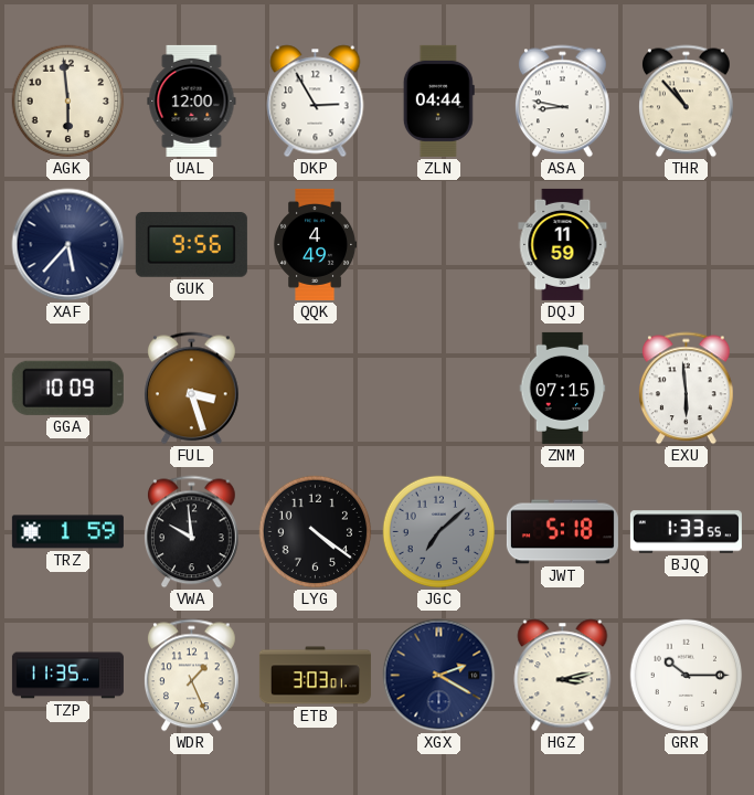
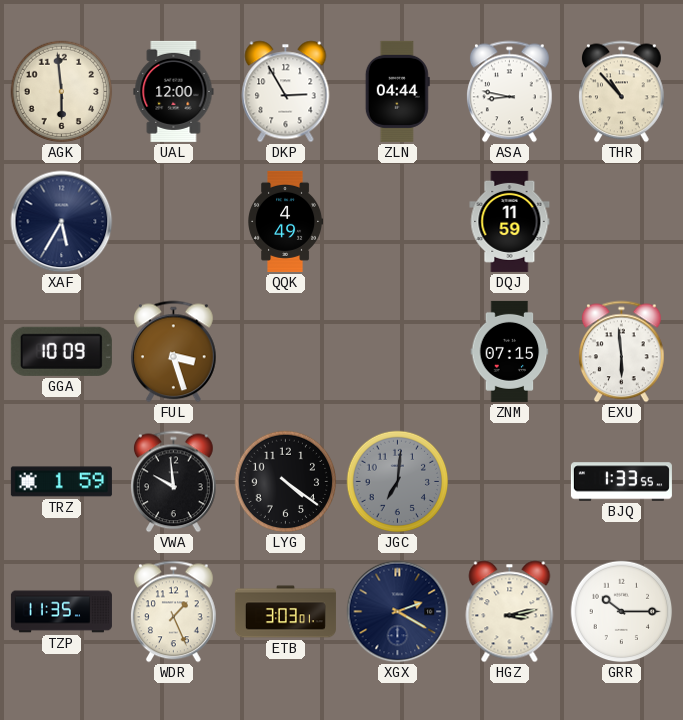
XAF: 5:37 -> 5:35 (62, 222)
GUK: 9:56 -> none (191, 245)
JGC: 7:08 -> 7:01 (398, 482)
JWT: 5:18 -> none (562, 532)
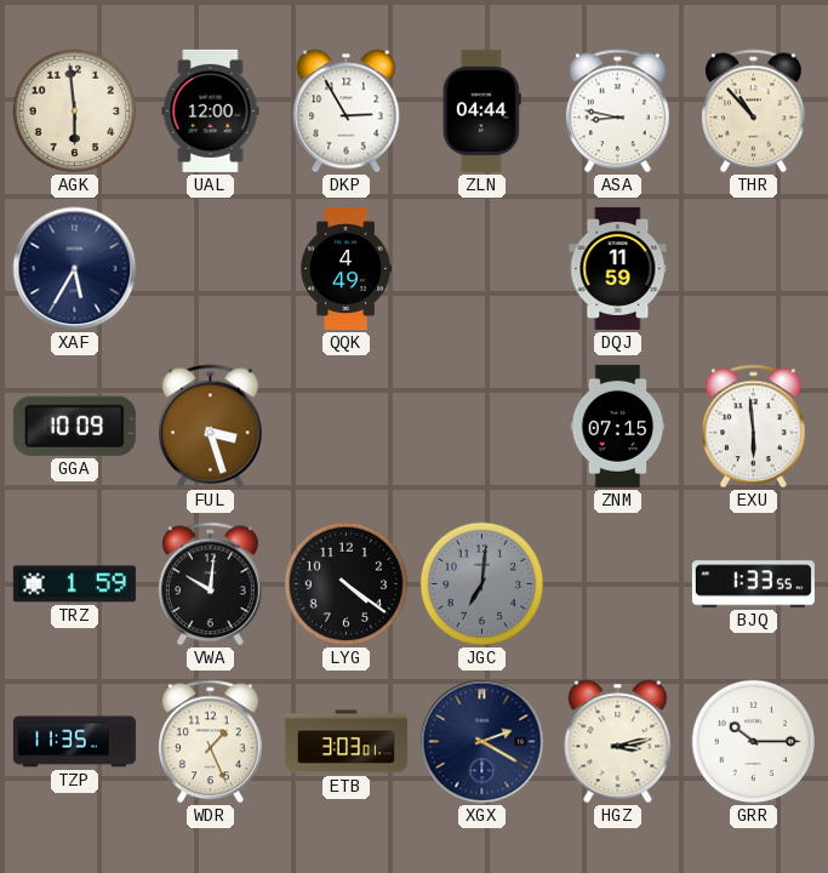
VWA: 9:59 -> 10:01 (211, 584)
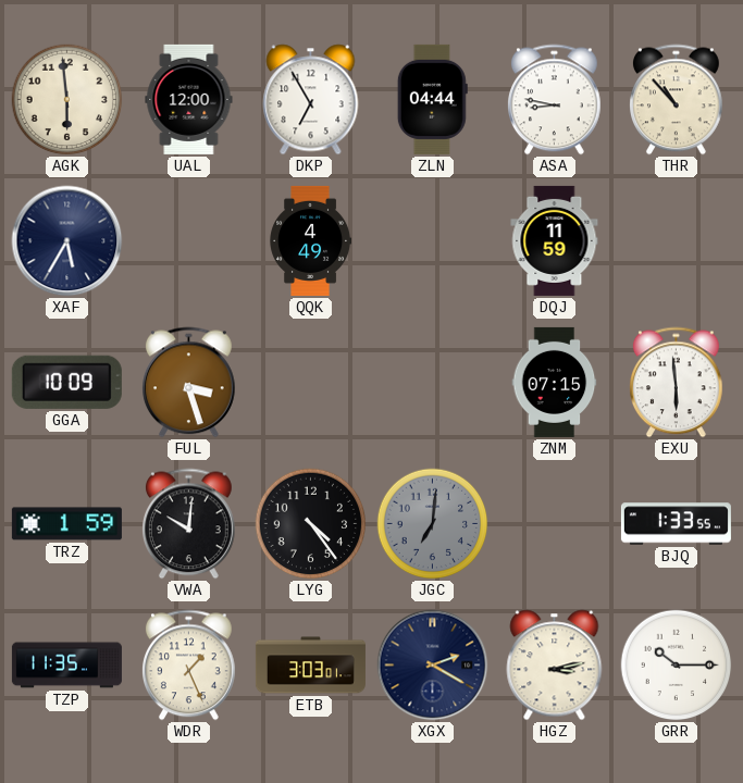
DKP: 2:55 -> 6:55 (311, 100)
LYG: 4:21 -> 4:24 (311, 524)
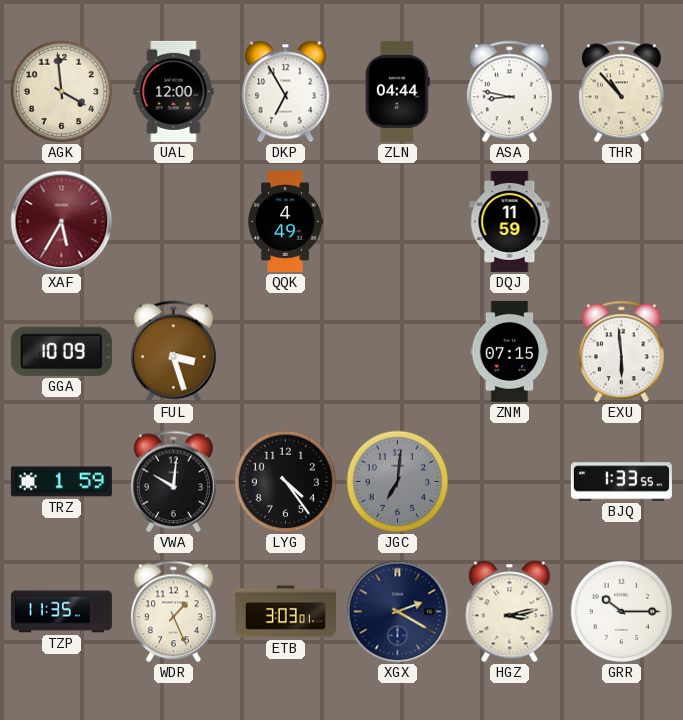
AGK: 5:59 -> 3:59 (62, 92)
XAF dial: navy -> burgundy (62, 222)
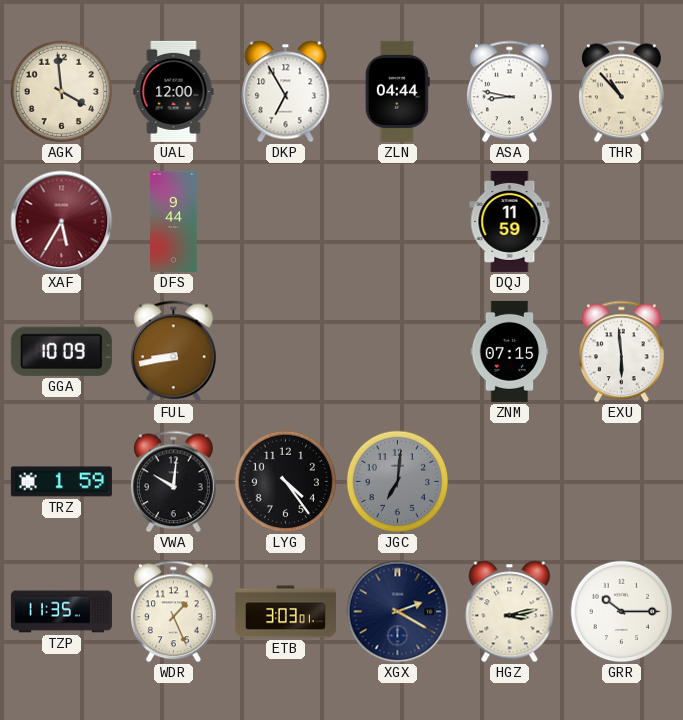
DFS: none -> 9:44 (174, 221)
QQK: 4:49 -> none (286, 221)
FUL: 3:27 -> 8:43 (174, 352)
BJQ: 1:33 -> none (621, 482)
